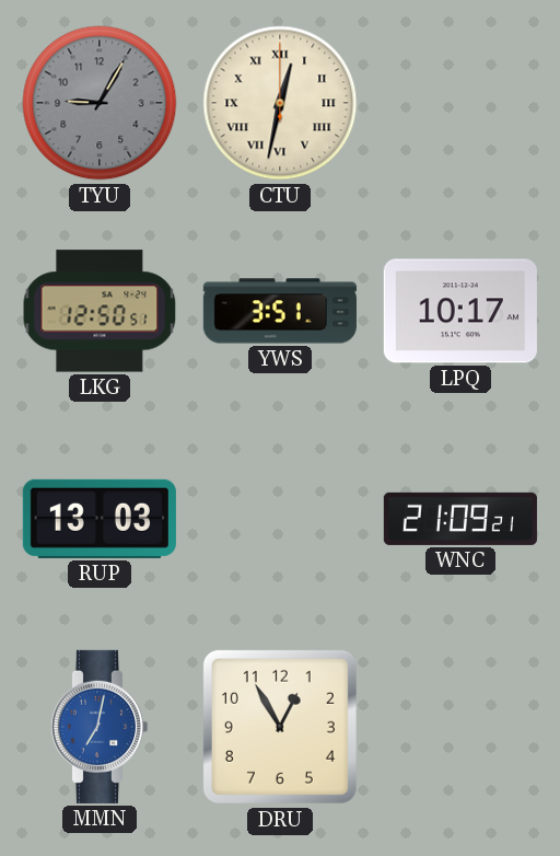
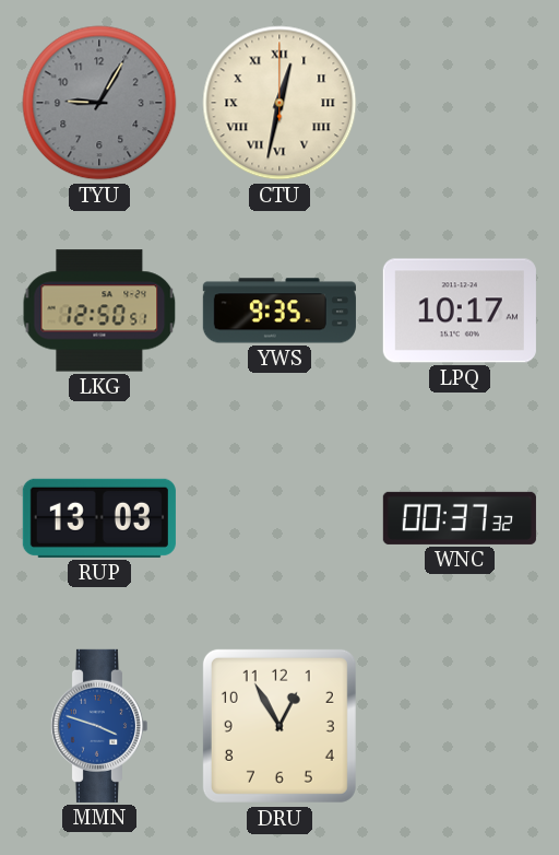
YWS: 3:51 -> 9:35 (279, 311)
WNC: 21:09 -> 00:37 (460, 518)
MMN: 7:02 -> 3:48 (98, 726)
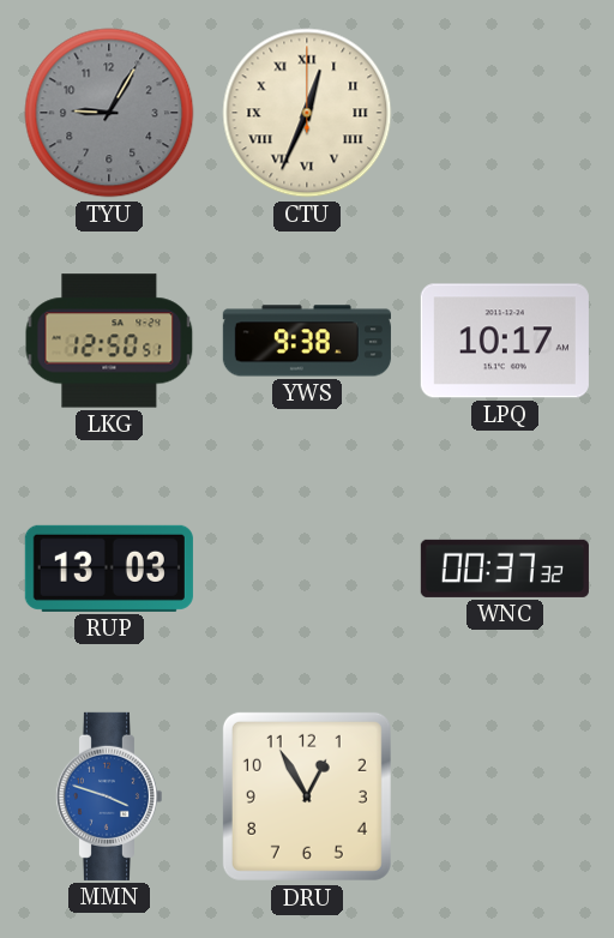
CTU: 12:32 -> 12:34 (307, 113)
YWS: 9:35 -> 9:38 (307, 341)
